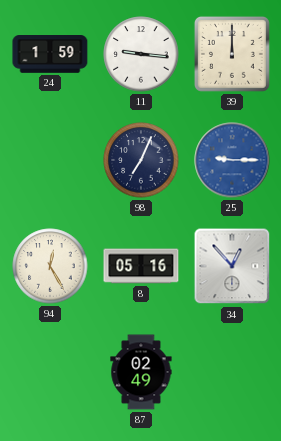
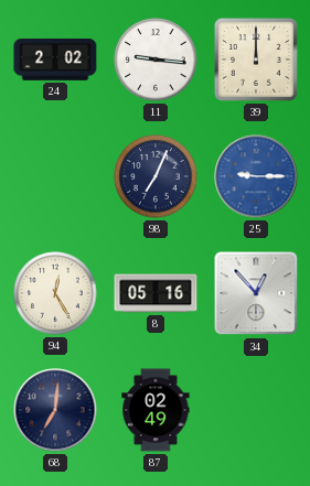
24: 1:59 -> 2:02 (55, 61)
68: none -> 7:01 (55, 410)
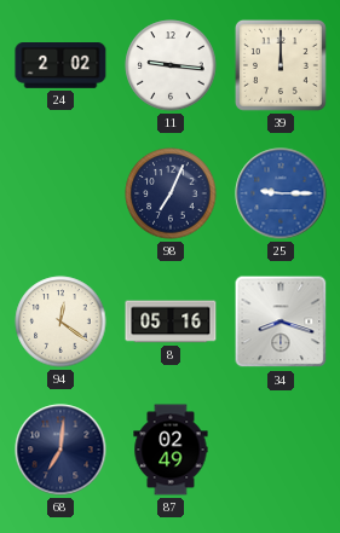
94: 12:25 -> 12:21 (60, 321)
34: 12:53 -> 8:18 (281, 321)
